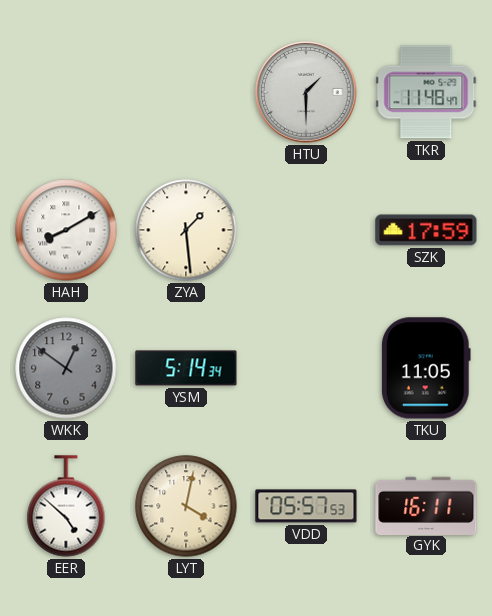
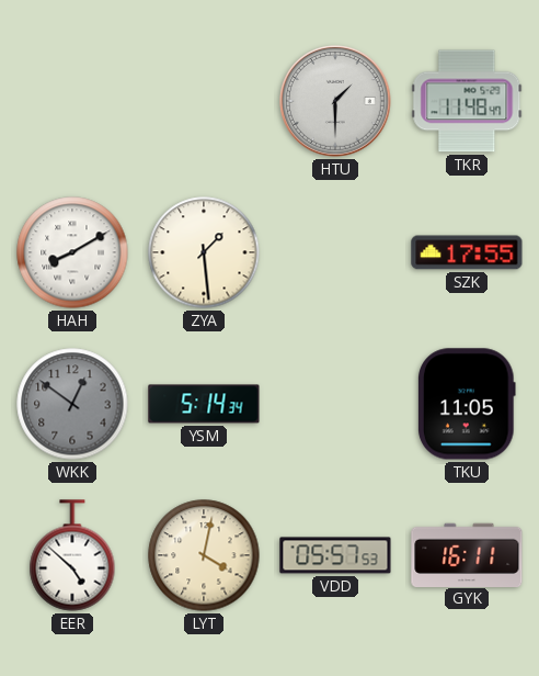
SZK: 17:59 -> 17:55 (467, 252)
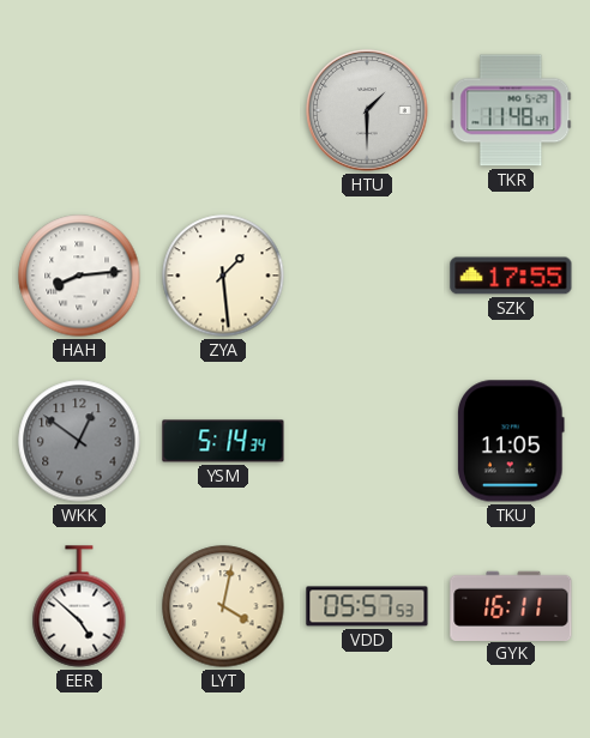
HAH: 8:10 -> 8:14 (79, 276)
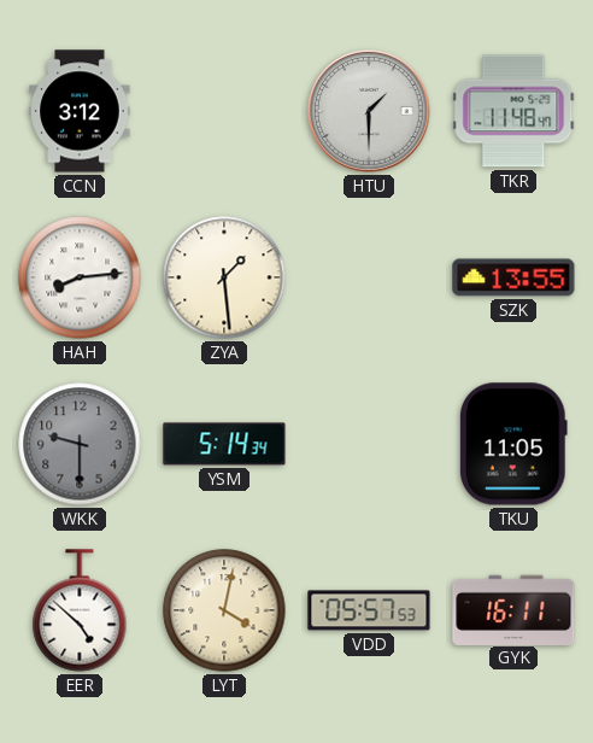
CCN: none -> 3:12 (80, 111)
SZK: 17:55 -> 13:55 (513, 277)
WKK: 12:51 -> 9:30 (80, 444)
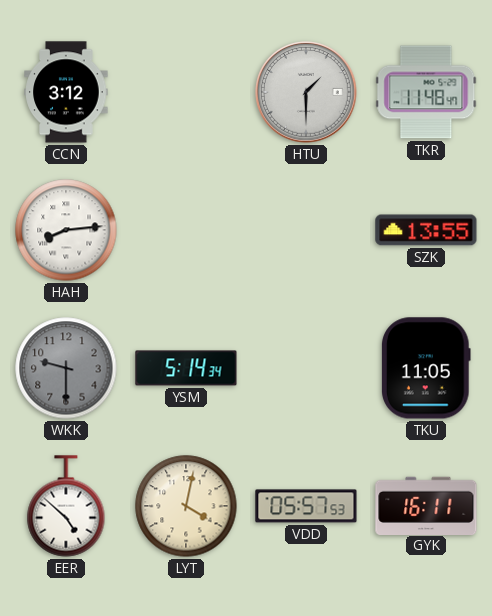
ZYA: 1:29 -> none (224, 277)
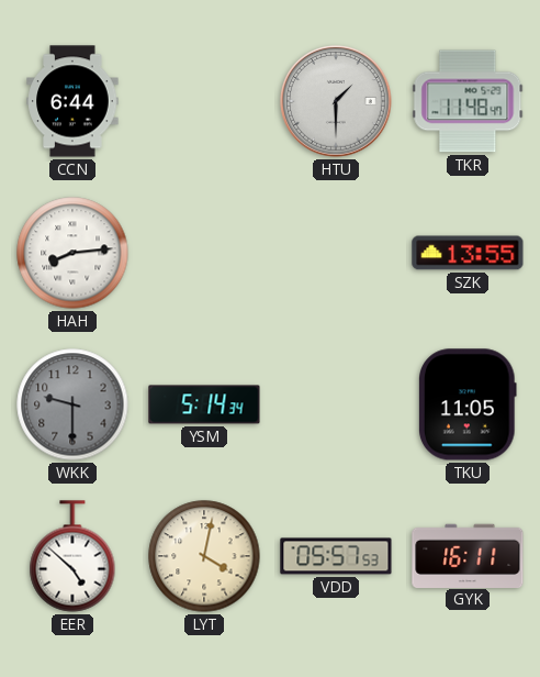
CCN: 3:12 -> 6:44 (72, 101)
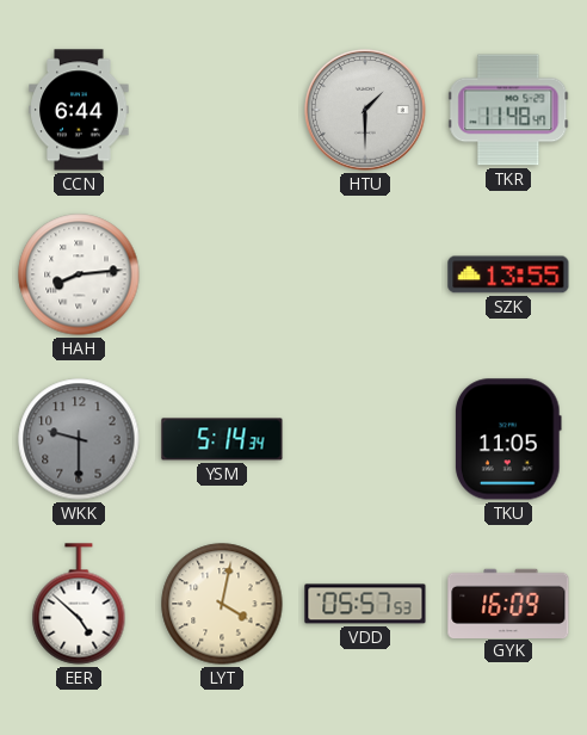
GYK: 16:11 -> 16:09 (508, 603)
